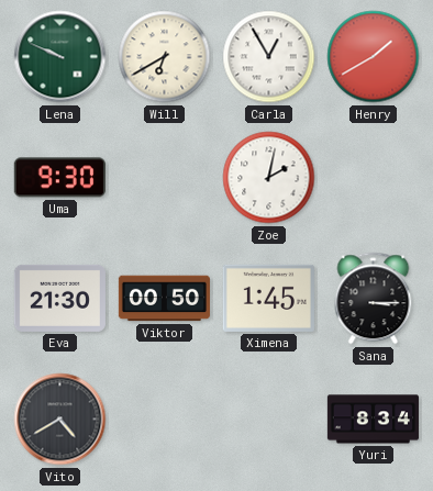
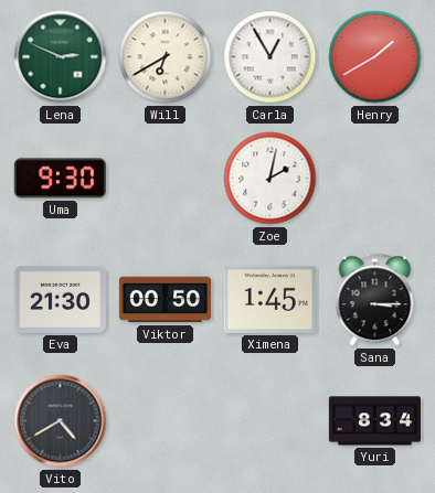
Lena: 9:49 -> 2:49 (61, 57)
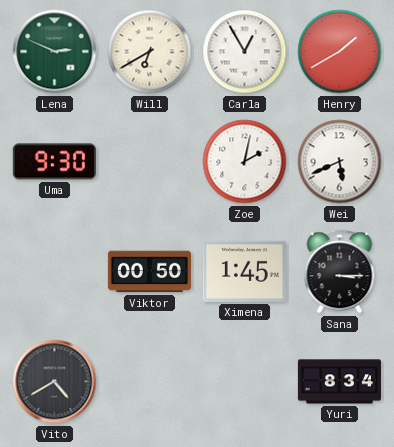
Wei: none -> 5:41 (340, 162)
Eva: 21:30 -> none (60, 299)
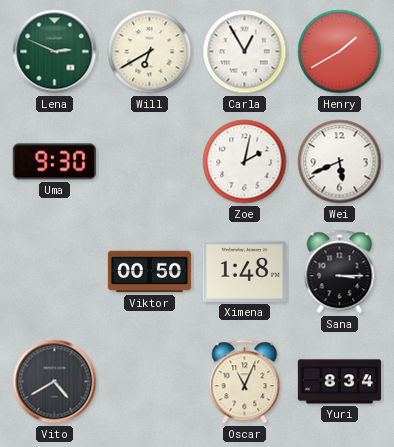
Ximena: 1:45 -> 1:48 (244, 271)
Oscar: none -> 11:04 (245, 382)
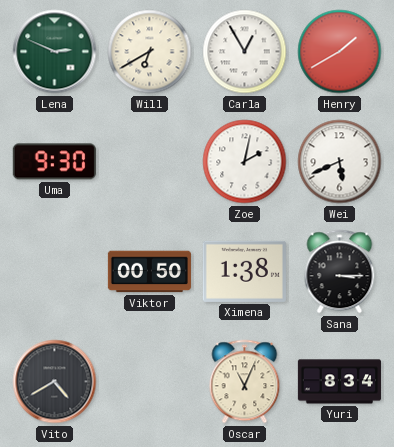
Ximena: 1:48 -> 1:38 (244, 271)
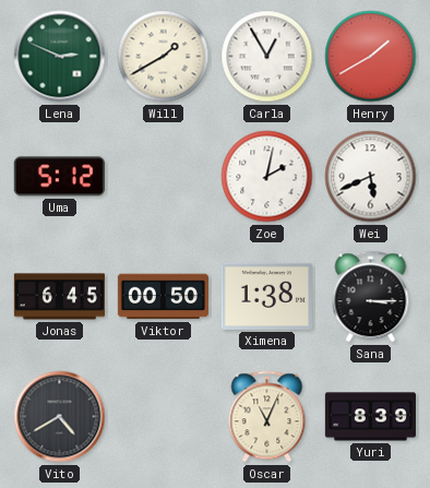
Will: 6:40 -> 1:40 (164, 57)
Uma: 9:30 -> 5:12 (59, 177)
Jonas: none -> 6:45 (59, 297)
Yuri: 8:34 -> 8:39 (370, 417)
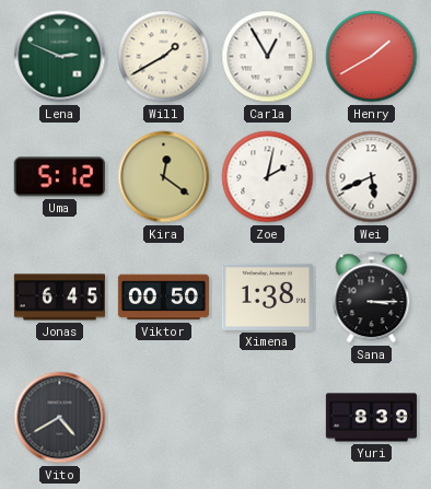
Kira: none -> 12:21 (164, 177)
Oscar: 11:04 -> none (267, 417)
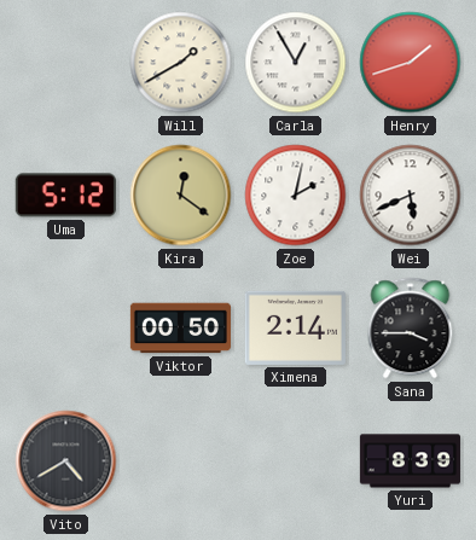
Lena: 2:49 -> none (60, 57)
Henry: 1:40 -> 1:42 (411, 63)
Jonas: 6:45 -> none (59, 298)
Ximena: 1:38 -> 2:14 (295, 327)
Sana: 3:15 -> 3:45 (411, 329)
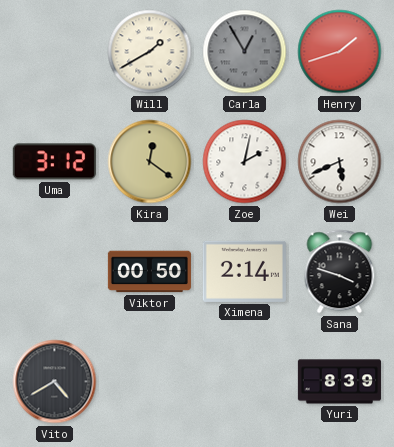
Carla dial: white -> grey (245, 52)
Uma: 5:12 -> 3:12 (54, 162)
Sana: 3:45 -> 3:48 (340, 272)
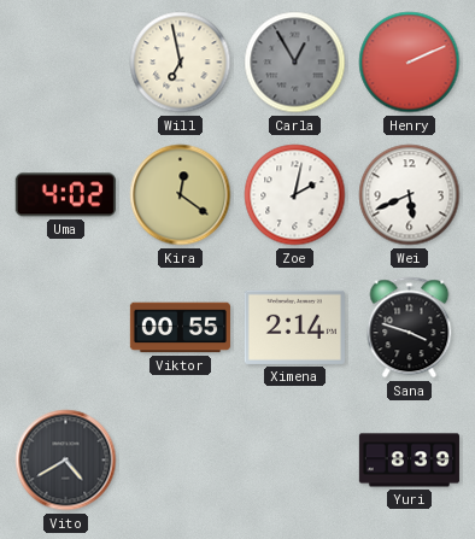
Will: 1:40 -> 6:58 (181, 63)
Henry: 1:42 -> 2:11 (410, 63)
Uma: 3:12 -> 4:02 (65, 195)
Viktor: 00:50 -> 00:55 (180, 328)
